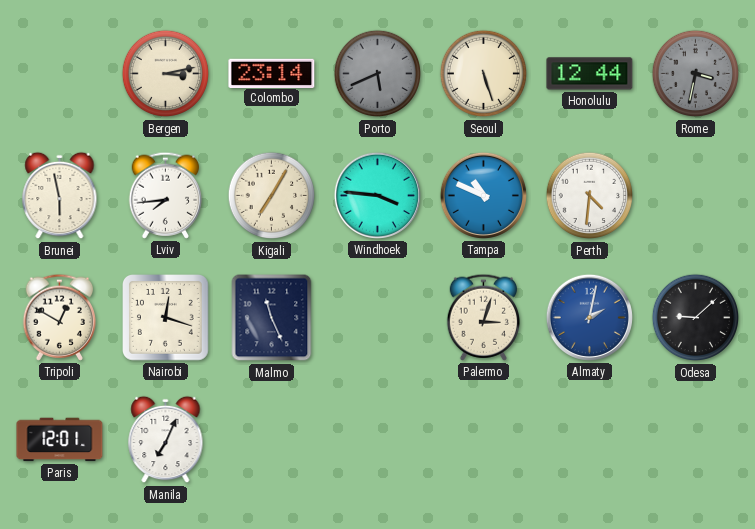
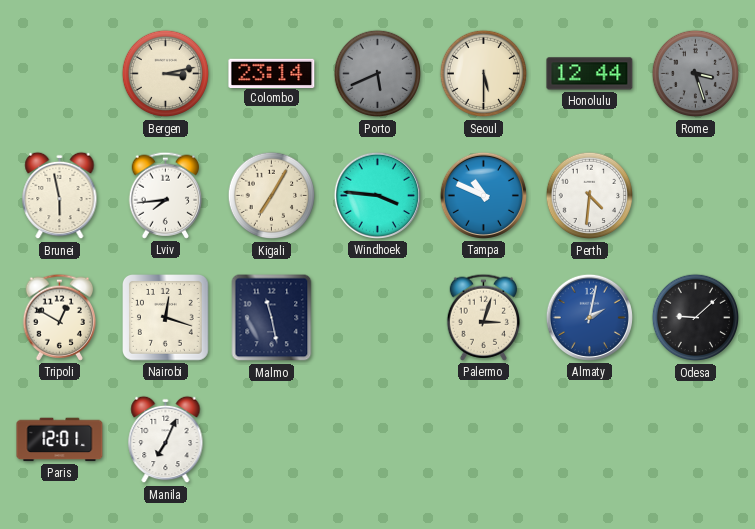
Seoul: 5:27 -> 5:30 (484, 74)
Rome: 3:32 -> 3:27 (696, 74)
Malmo: 11:26 -> 11:28 (272, 318)
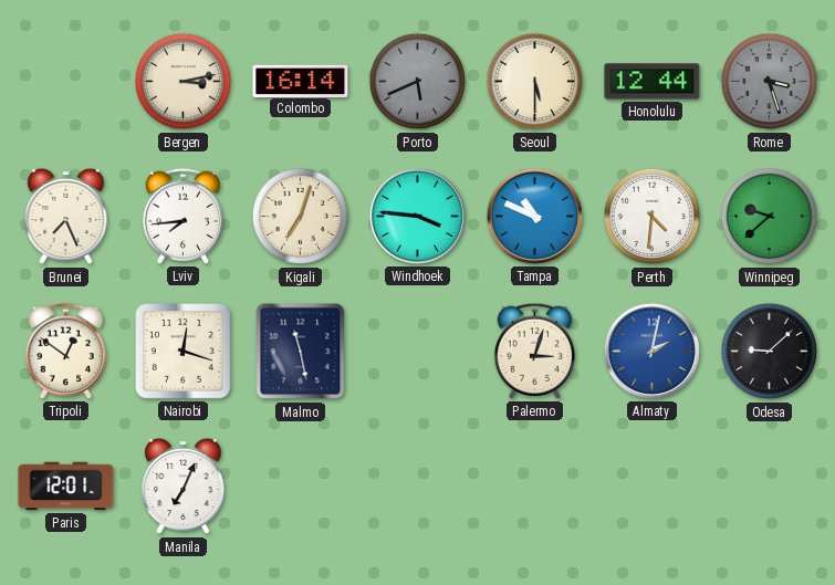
Colombo: 23:14 -> 16:14 (301, 81)
Brunei: 5:58 -> 7:26 (66, 217)
Kigali: 7:05 -> 7:03 (301, 217)
Winnipeg: none -> 9:38 (770, 217)
Tripoli: 12:50 -> 12:51 (66, 351)
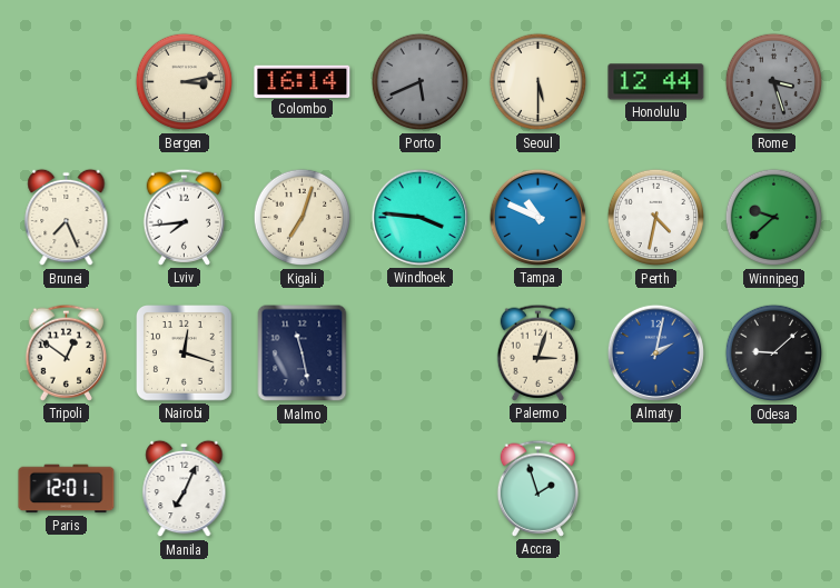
Perth: 4:31 -> 4:32 (656, 218)
Accra: none -> 1:57 (538, 488)
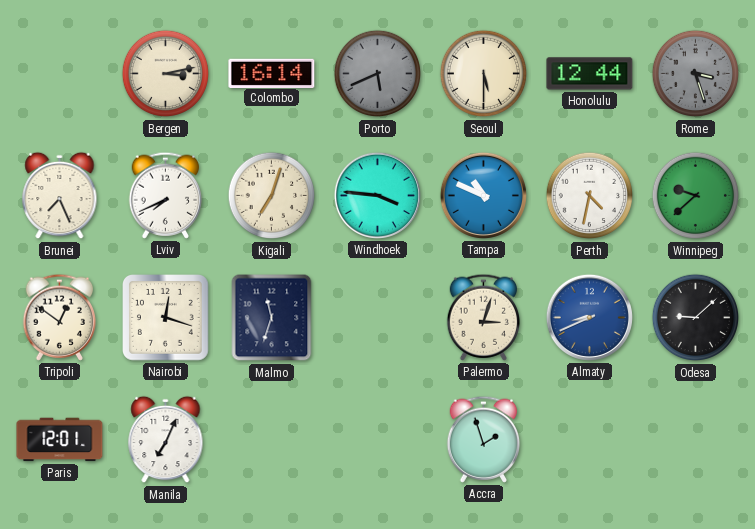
Lviv: 7:44 -> 7:41 (166, 195)
Malmo: 11:28 -> 11:33 (272, 318)
Almaty: 2:02 -> 8:41 (589, 317)
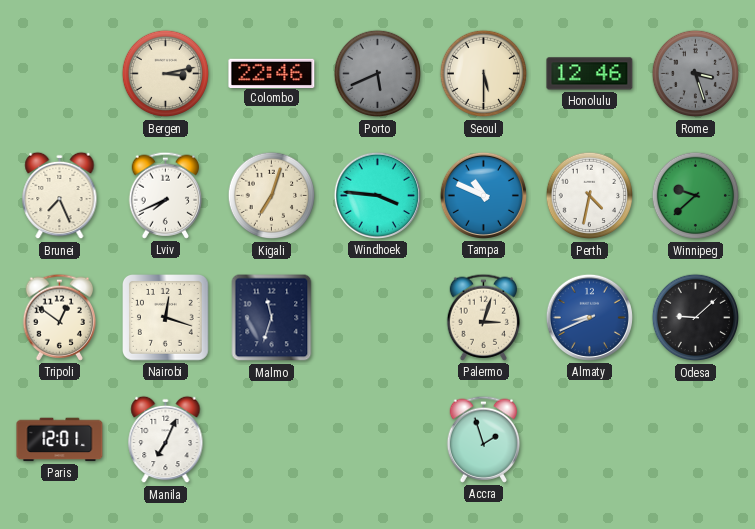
Colombo: 16:14 -> 22:46 (272, 73)
Honolulu: 12:44 -> 12:46 (590, 74)
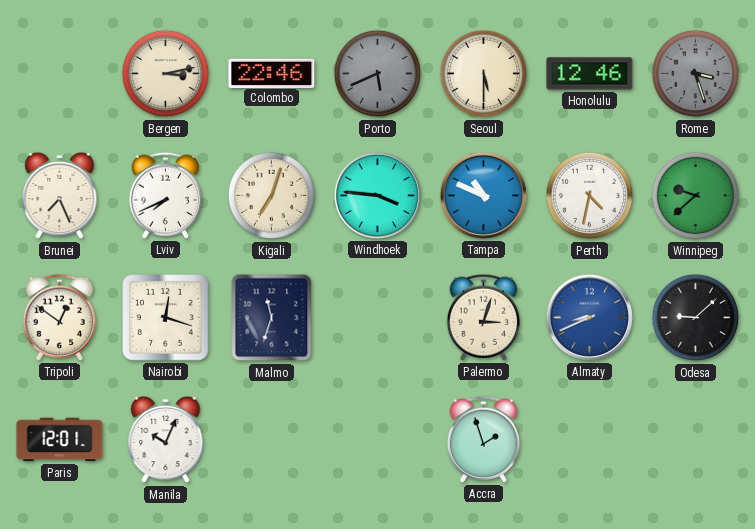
Manila: 7:04 -> 10:04 (166, 440)
